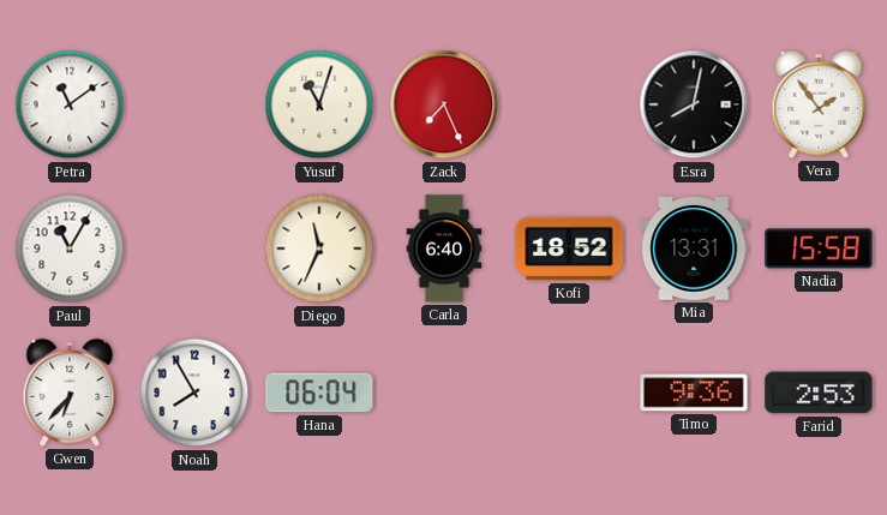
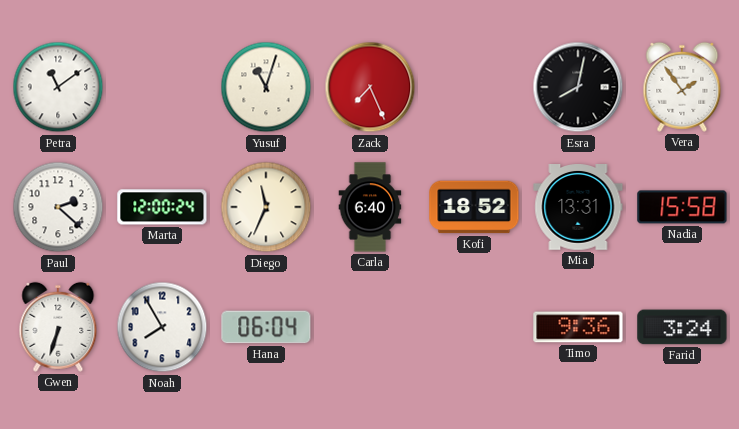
Paul: 11:05 -> 2:22 (58, 207)
Marta: none -> 12:00 (162, 207)
Gwen: 6:37 -> 6:33 (58, 327)
Farid: 2:53 -> 3:24 (682, 327)
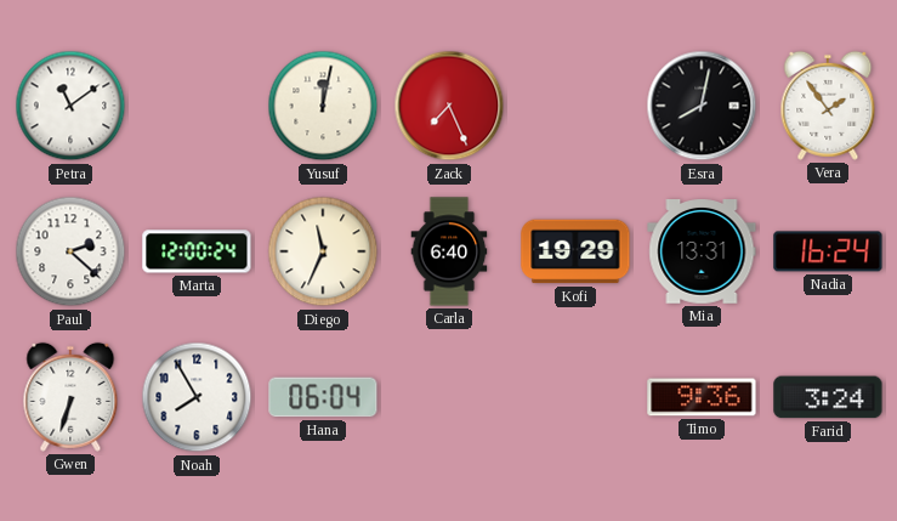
Yusuf: 11:03 -> 12:02 (323, 106)
Kofi: 18:52 -> 19:29 (575, 251)
Nadia: 15:58 -> 16:24 (828, 251)
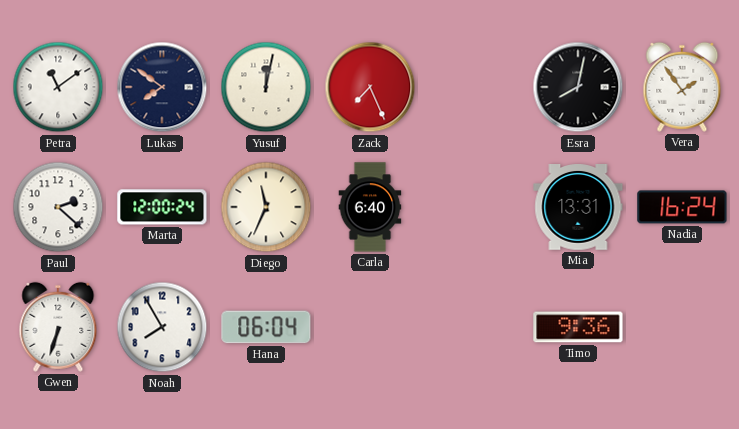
Lukas: none -> 7:51 (162, 87)
Kofi: 19:29 -> none (575, 251)
Farid: 3:24 -> none (828, 397)
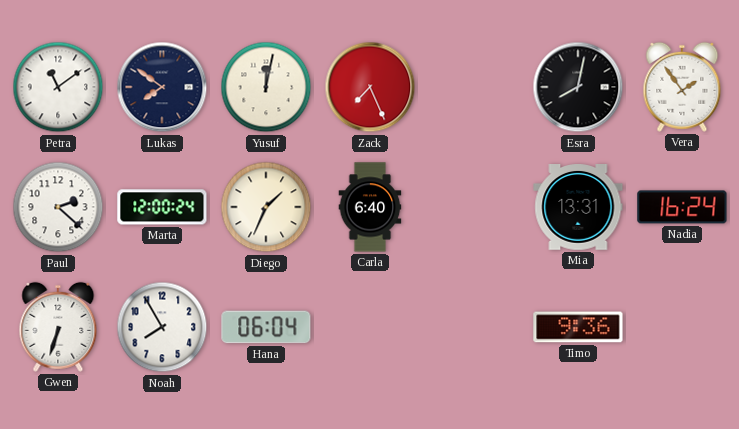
Diego: 11:34 -> 1:34 (266, 207)
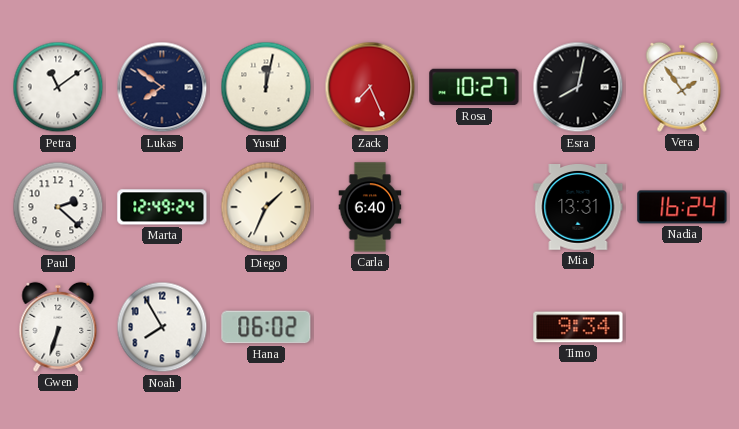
Rosa: none -> 10:27 (474, 87)
Marta: 12:00 -> 12:49 (162, 207)
Hana: 06:04 -> 06:02 (266, 327)
Timo: 9:36 -> 9:34 (578, 327)
